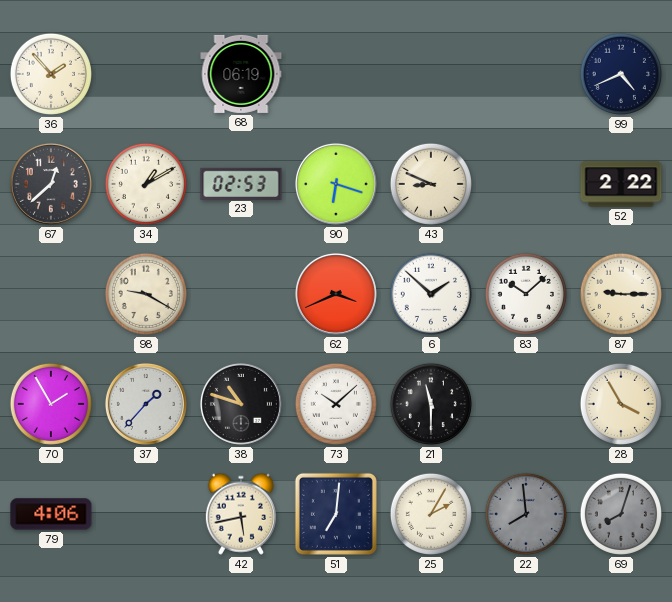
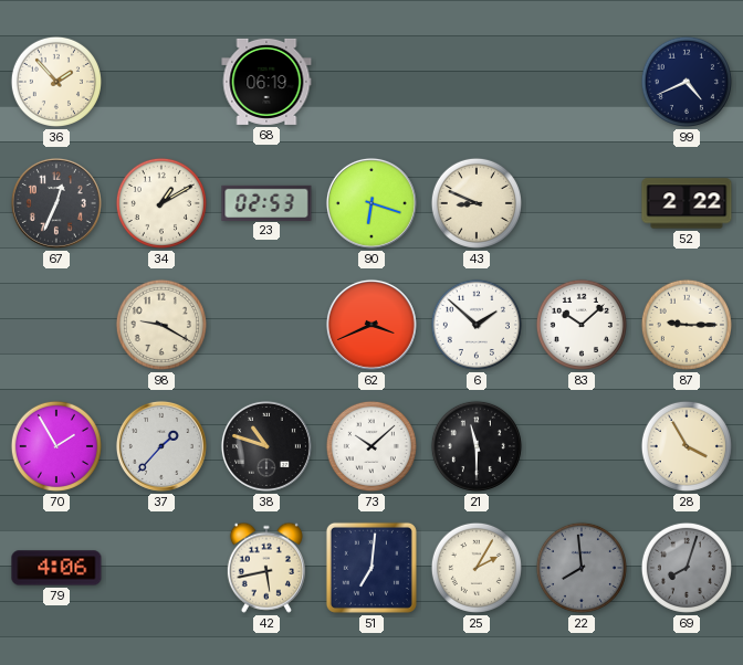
67: 12:38 -> 12:34 (56, 203)
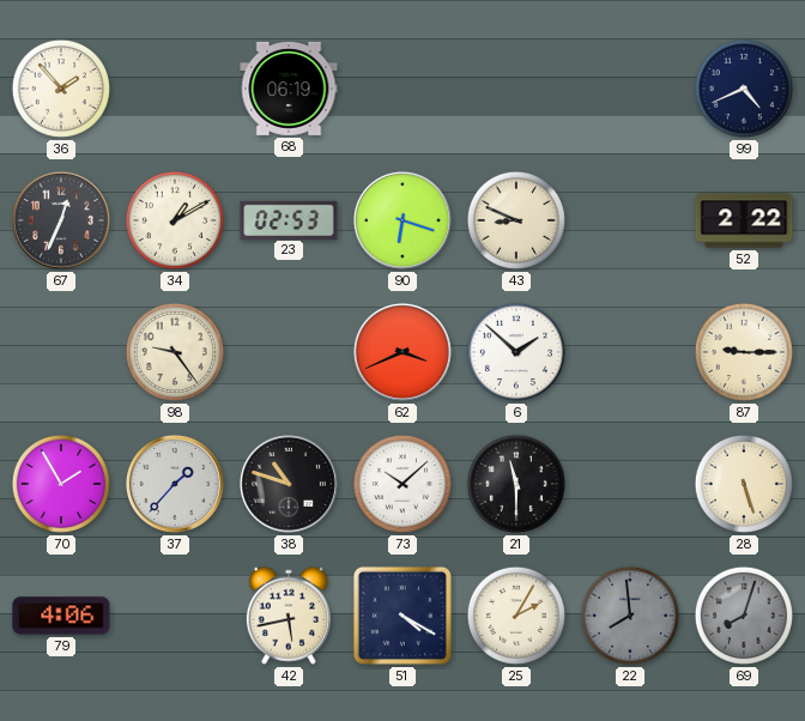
98: 9:20 -> 9:24 (175, 352)
83: 10:08 -> none (582, 325)
28: 3:55 -> 5:27 (744, 484)
51: 7:01 -> 4:20 (402, 616)
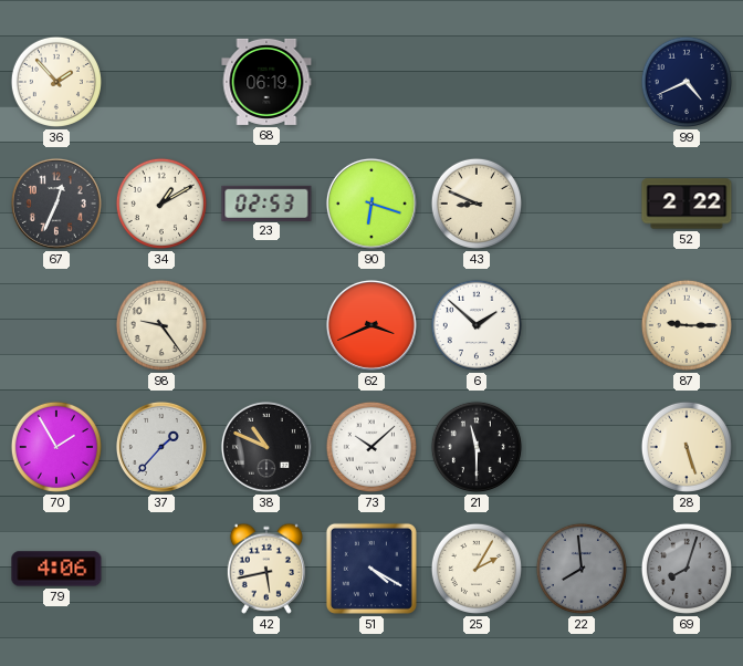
38: 10:48 -> 10:49 (266, 447)
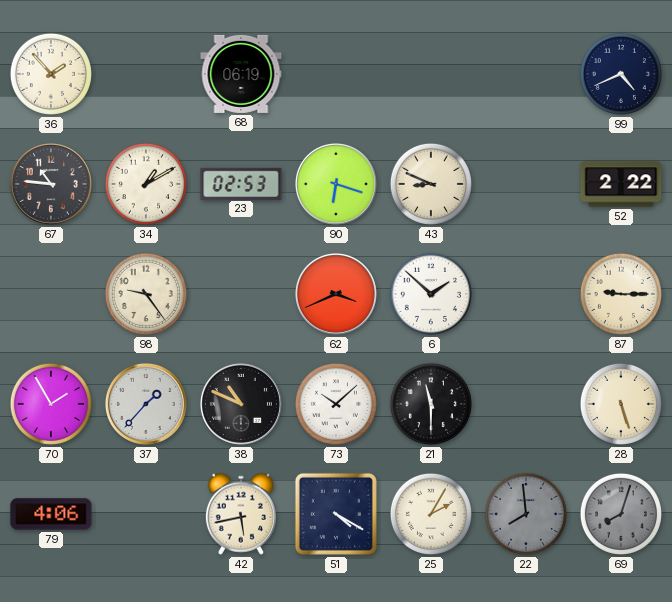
67: 12:34 -> 10:46 (51, 184)
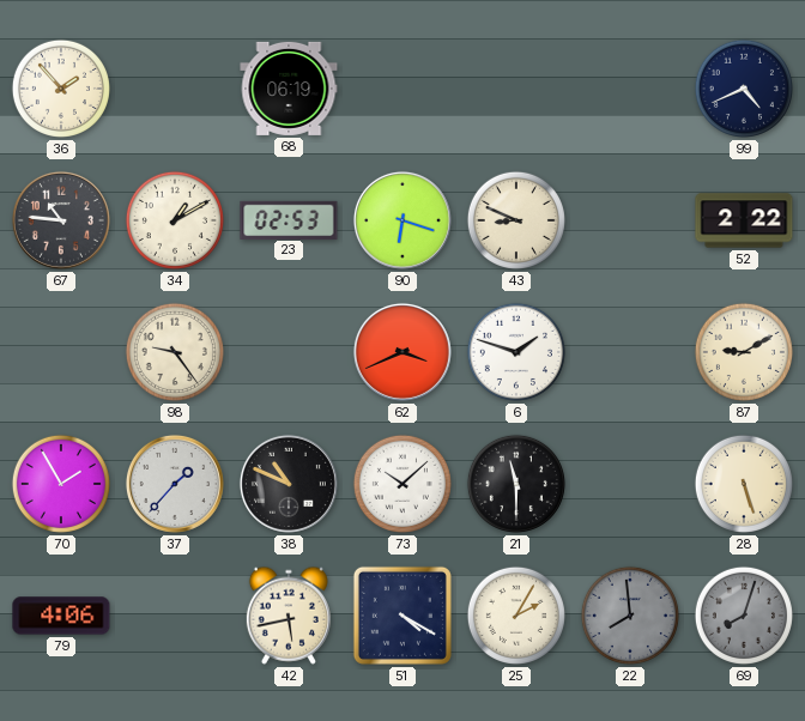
6: 1:52 -> 1:48 (516, 352)
87: 9:15 -> 9:10 (744, 352)
